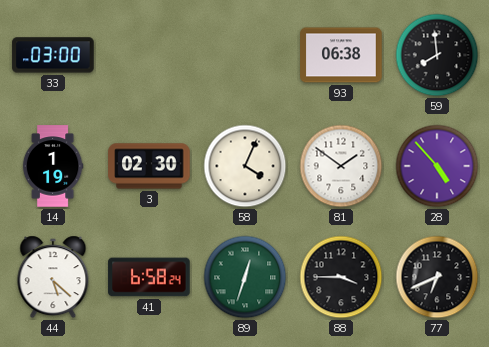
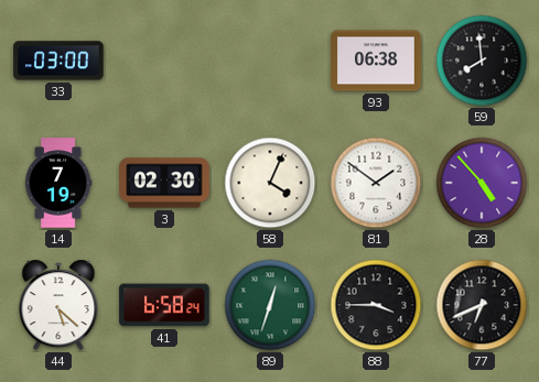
14: 1:19 -> 7:19 (58, 183)
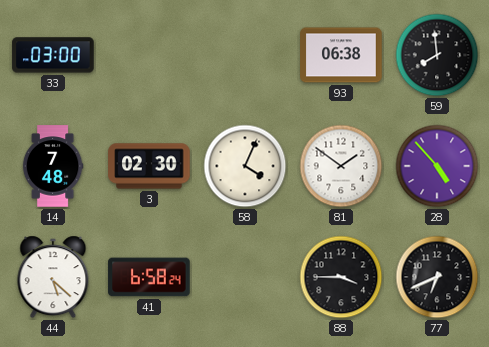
14: 7:19 -> 7:48 (53, 166)
89: 12:33 -> none (270, 305)
